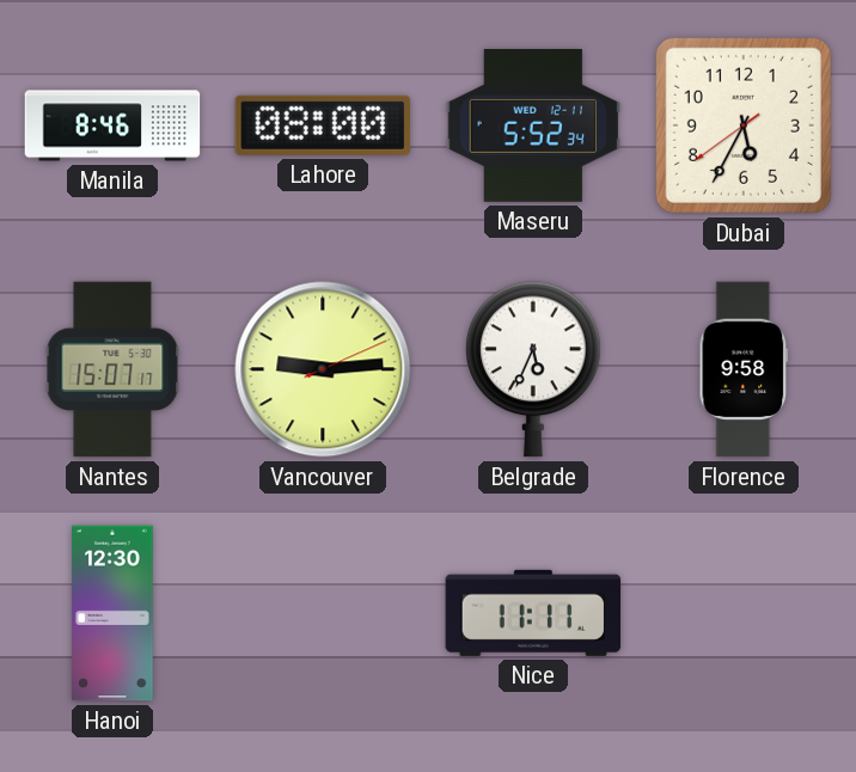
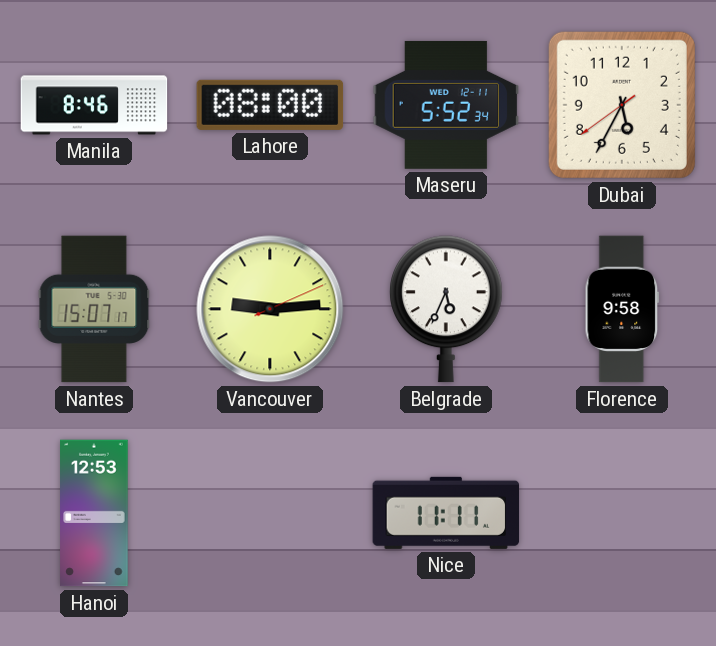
Hanoi: 12:30 -> 12:53 (94, 513)
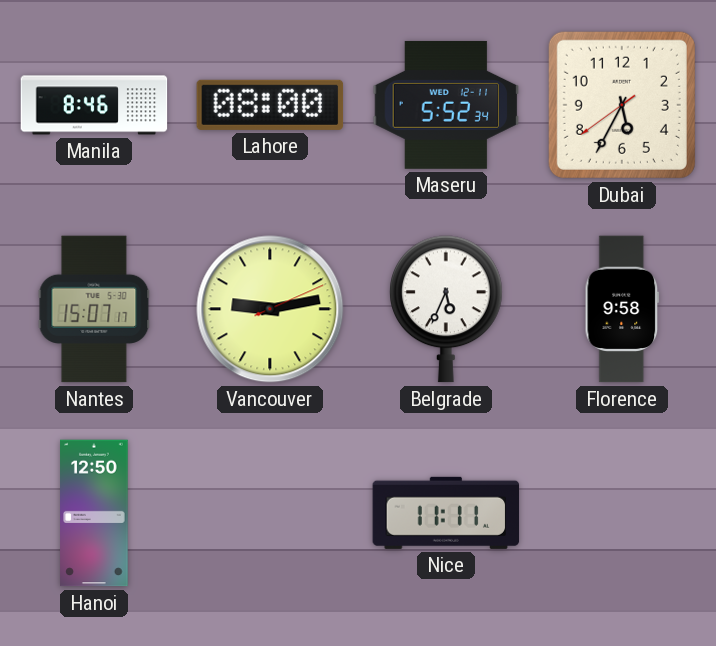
Vancouver: 9:14 -> 9:13 (270, 309)
Hanoi: 12:53 -> 12:50 (94, 513)
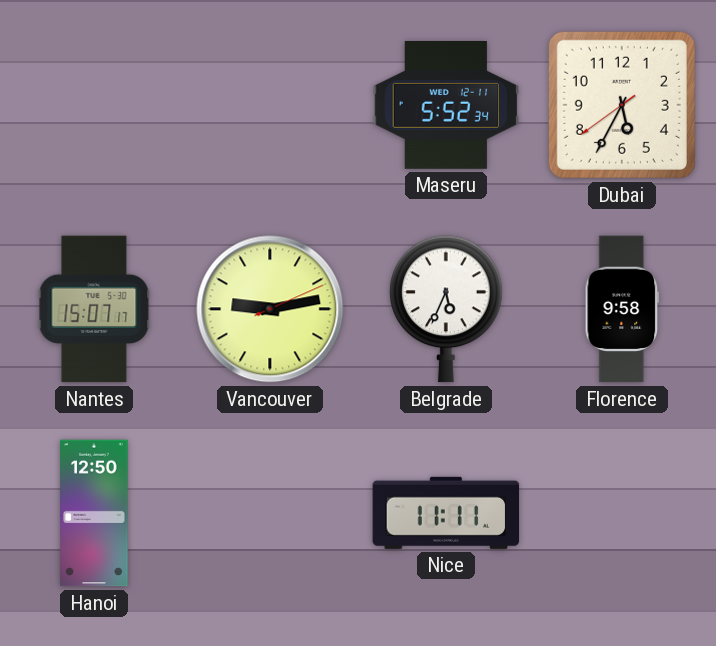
Manila: 8:46 -> none (94, 105)
Lahore: 08:00 -> none (270, 105)
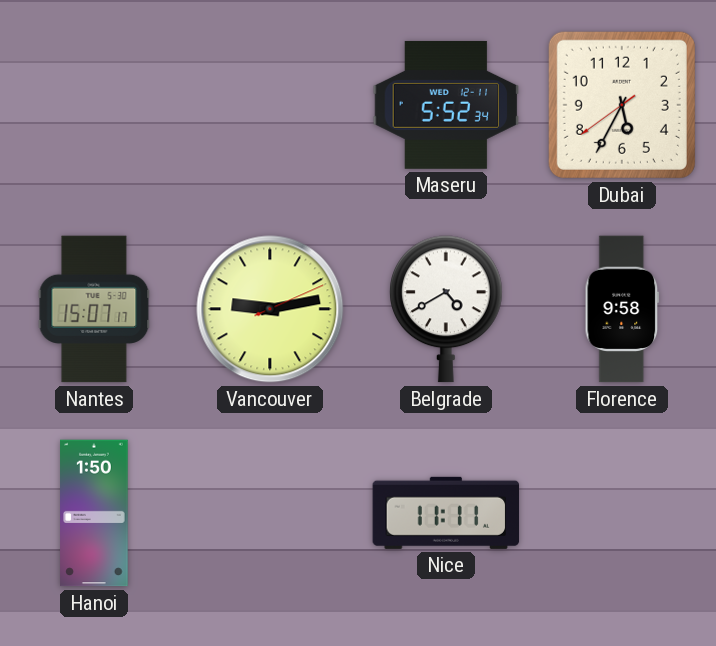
Belgrade: 5:34 -> 4:40 (446, 309)
Hanoi: 12:50 -> 1:50 (94, 513)
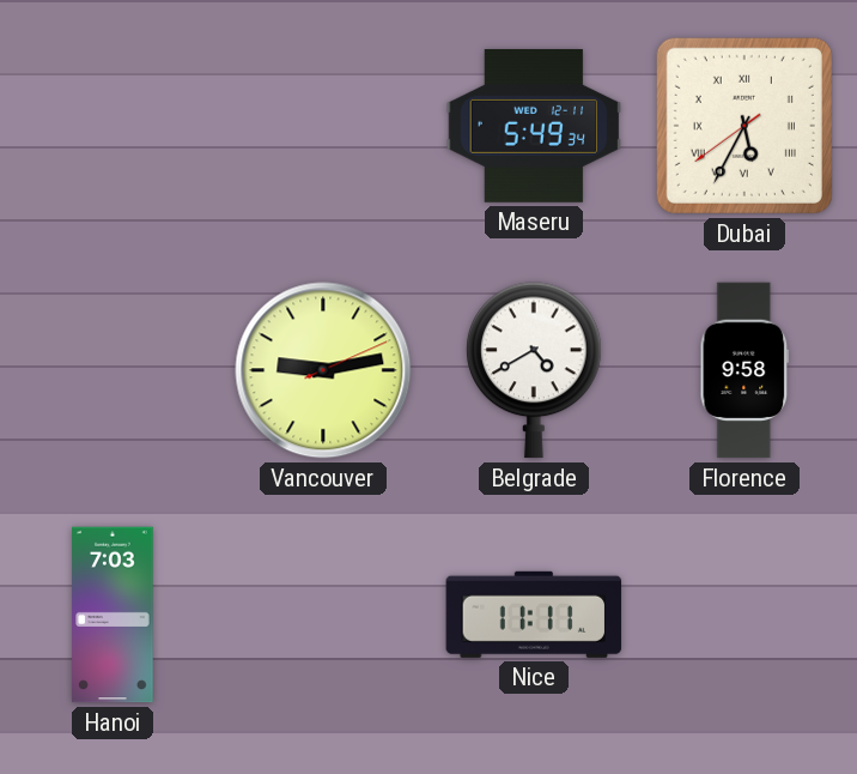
Maseru: 5:52 -> 5:49 (534, 126)
Dubai numerals: Arabic -> Roman (744, 126)
Nantes: 15:07 -> none (94, 309)
Hanoi: 1:50 -> 7:03 (113, 615)
